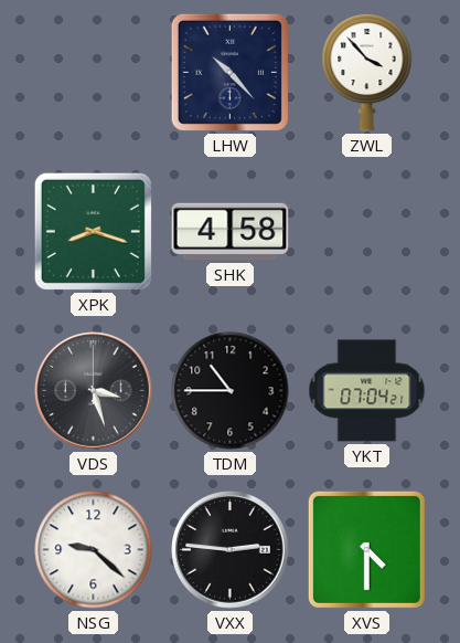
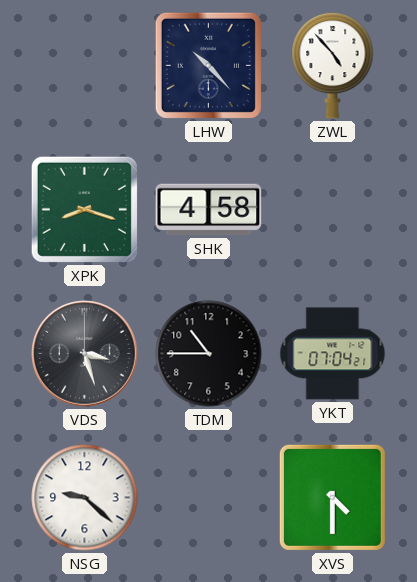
ZWL: 3:53 -> 4:53 (333, 65)
VXX: 2:46 -> none (231, 550)
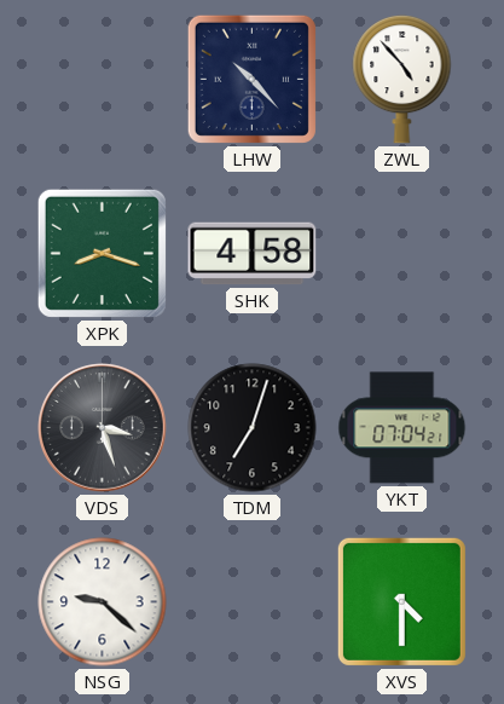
TDM: 10:45 -> 7:03 (253, 428)
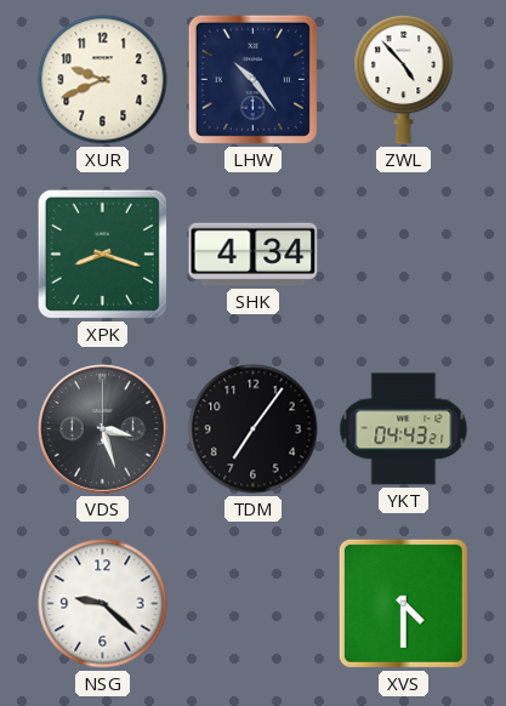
XUR: none -> 9:41 (103, 80)
LHW: 10:23 -> 10:24 (252, 79)
SHK: 4:58 -> 4:34 (254, 255)
TDM: 7:03 -> 7:06 (254, 429)
YKT: 07:04 -> 04:43 (404, 429)
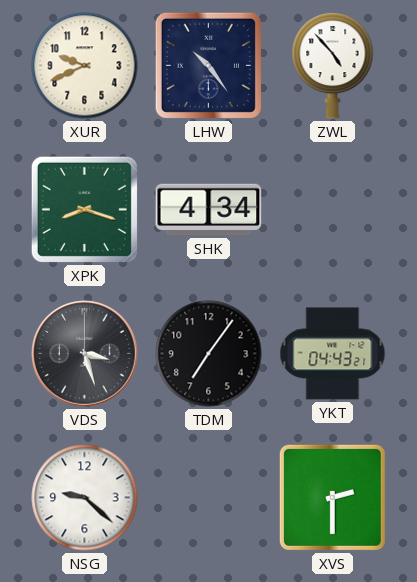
XVS: 4:30 -> 2:30 (332, 497)
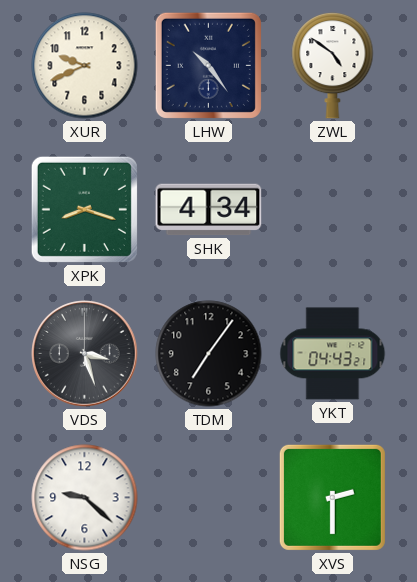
ZWL: 4:53 -> 4:51 (333, 65)
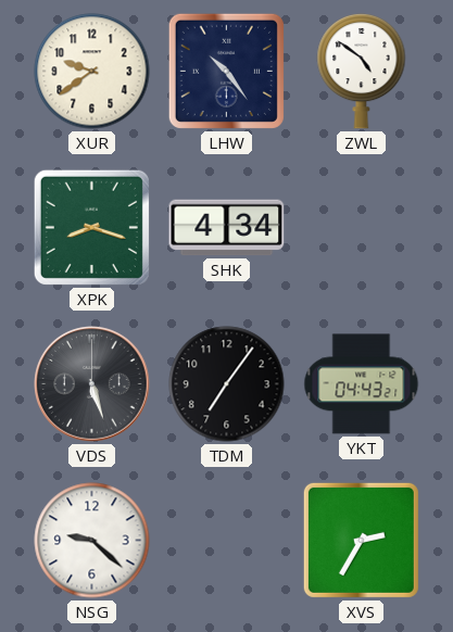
XUR: 9:41 -> 9:39 (92, 72)
VDS: 3:27 -> 5:27 (92, 384)
XVS: 2:30 -> 2:35 (361, 540)
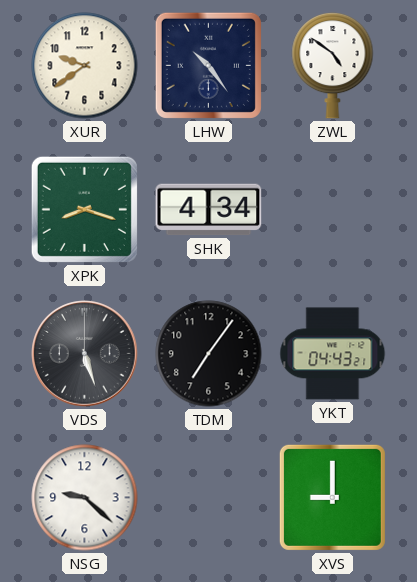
XVS: 2:35 -> 9:00 (332, 497)
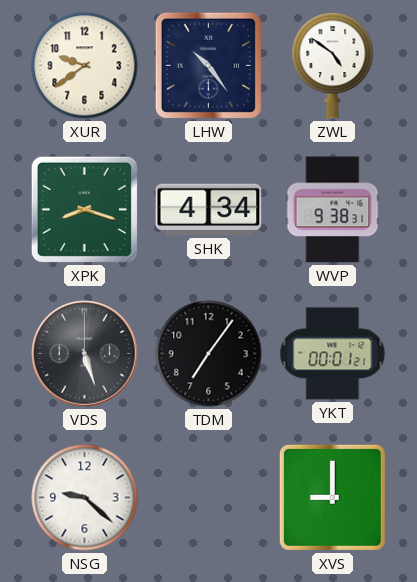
WVP: none -> 9:38 (333, 210)
YKT: 04:43 -> 00:01 (333, 354)
